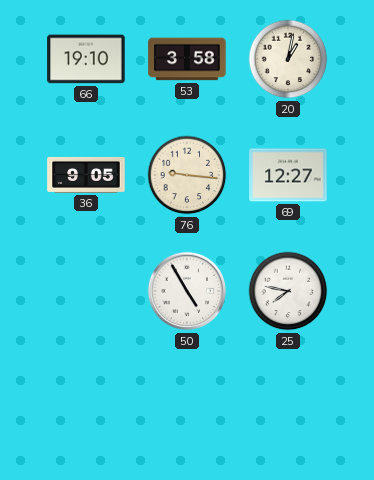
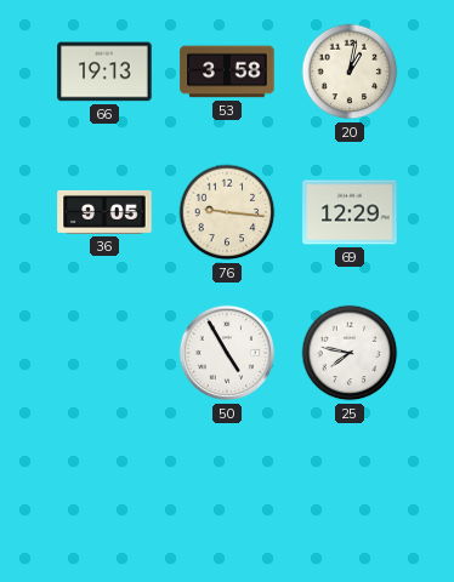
66: 19:10 -> 19:13 (104, 72)
69: 12:27 -> 12:29 (350, 212)
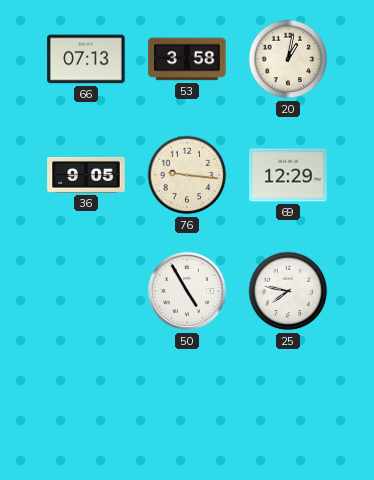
66: 19:13 -> 07:13 (86, 59)
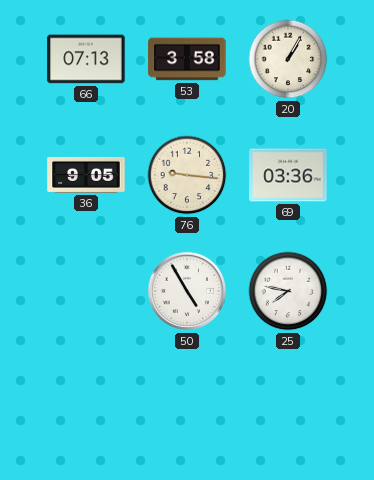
20: 1:02 -> 1:05 (288, 59)
69: 12:29 -> 03:36 (288, 175)
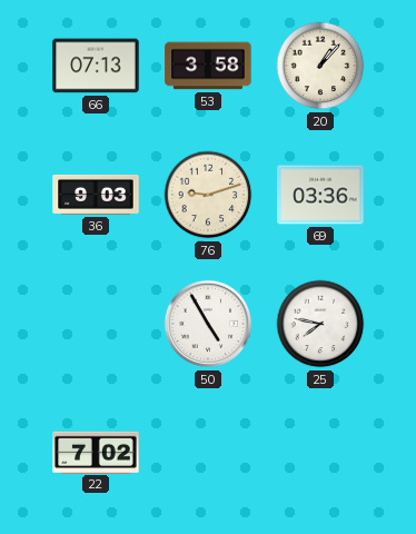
20: 1:05 -> 1:07 (320, 66)
36: 9:05 -> 9:03 (96, 195)
76: 9:16 -> 9:12 (208, 195)
22: none -> 7:02 (96, 452)
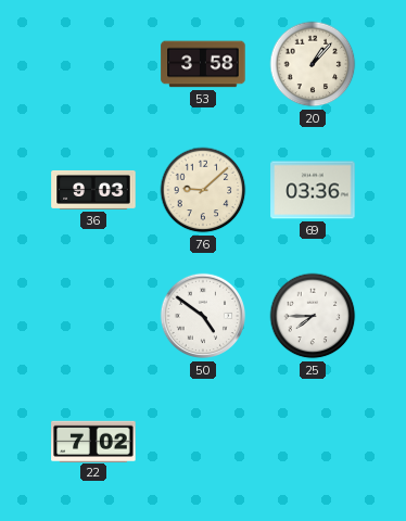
66: 07:13 -> none (96, 66)
76: 9:12 -> 9:08 (203, 190)
50: 4:55 -> 4:51 (203, 316)
25: 7:47 -> 7:45 (313, 316)
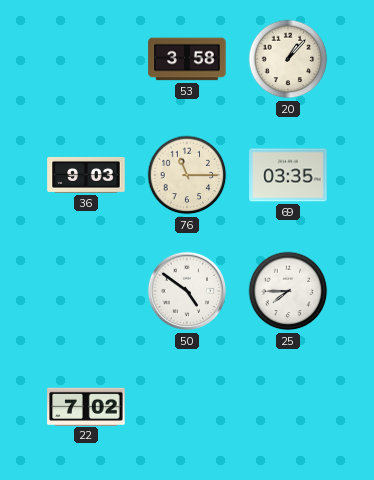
76: 9:08 -> 11:15 (187, 175)
69: 03:36 -> 03:35 (288, 175)
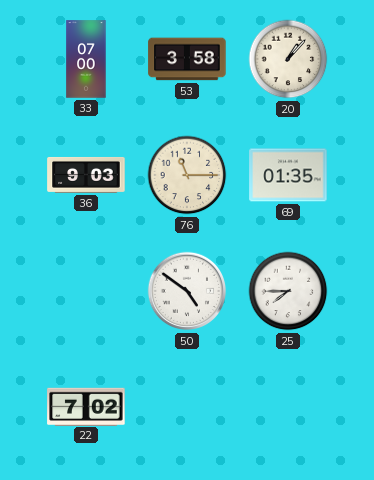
33: none -> 07:00 (86, 59)
69: 03:35 -> 01:35 (288, 175)
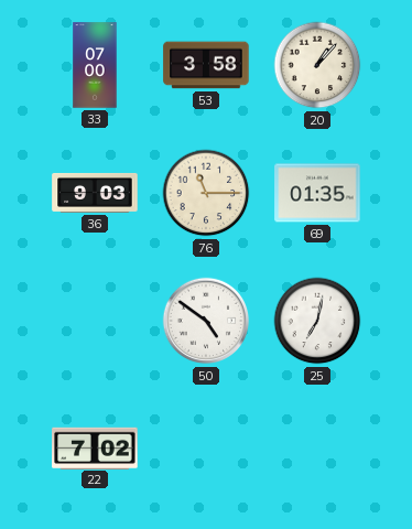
25: 7:45 -> 7:02 (317, 321)
